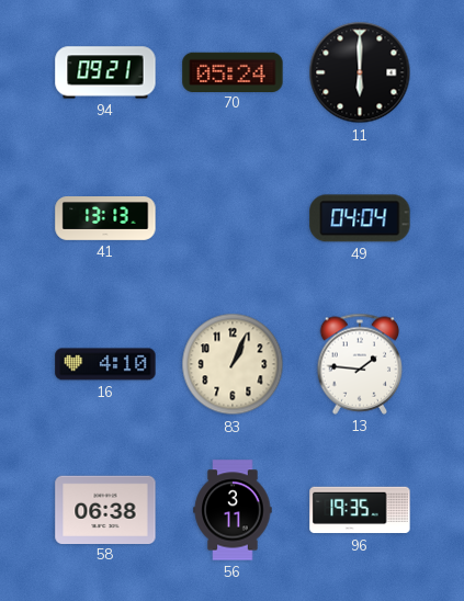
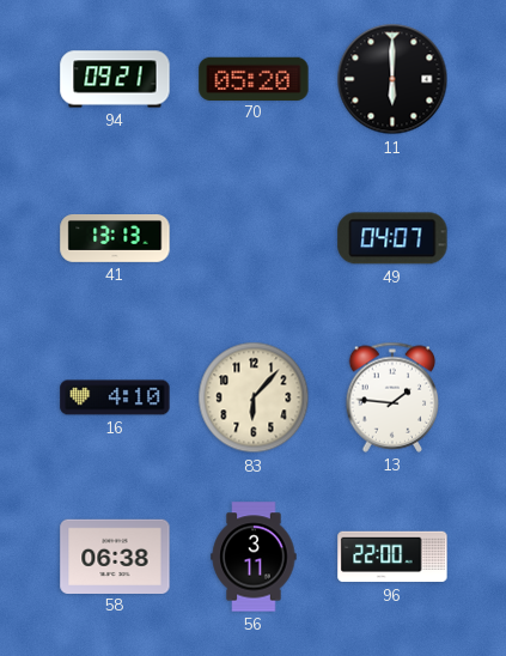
70: 05:24 -> 05:20 (254, 78)
49: 04:04 -> 04:07 (392, 238)
83: 1:04 -> 6:07 (254, 397)
96: 19:35 -> 22:00 (392, 557)
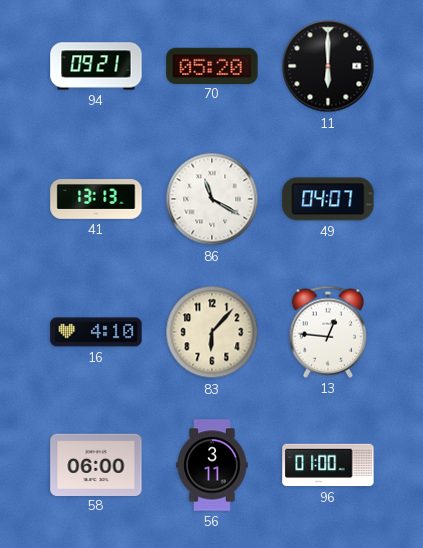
86: none -> 11:20 (212, 199)
13: 1:46 -> 12:46 (328, 332)
58: 06:38 -> 06:00 (96, 464)
96: 22:00 -> 01:00 (328, 465)
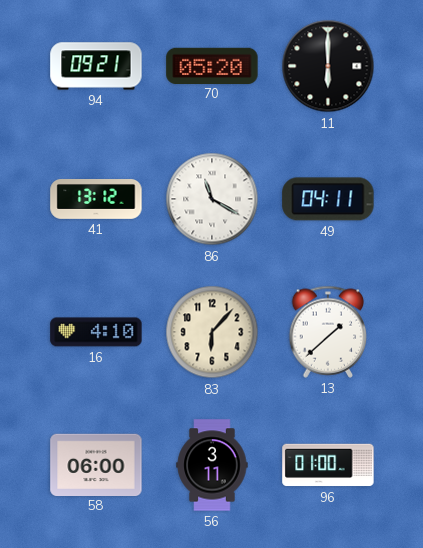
41: 13:13 -> 13:12 (96, 200)
49: 04:07 -> 04:11 (328, 199)
13: 12:46 -> 1:38 (328, 332)
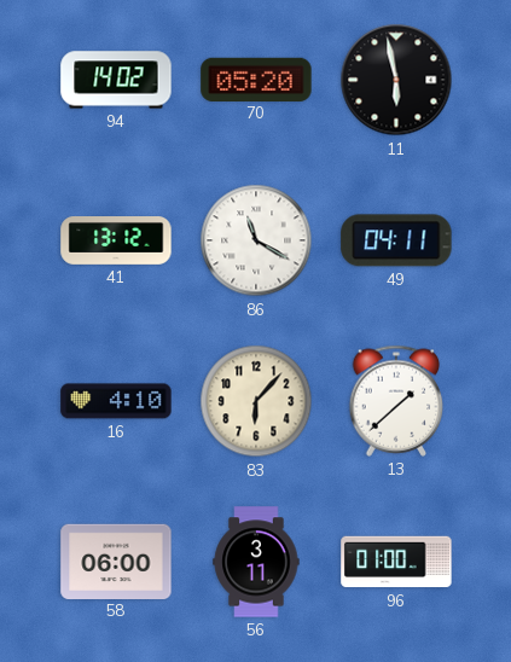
94: 09:21 -> 14:02 (116, 80)
11: 6:00 -> 5:58 (396, 80)
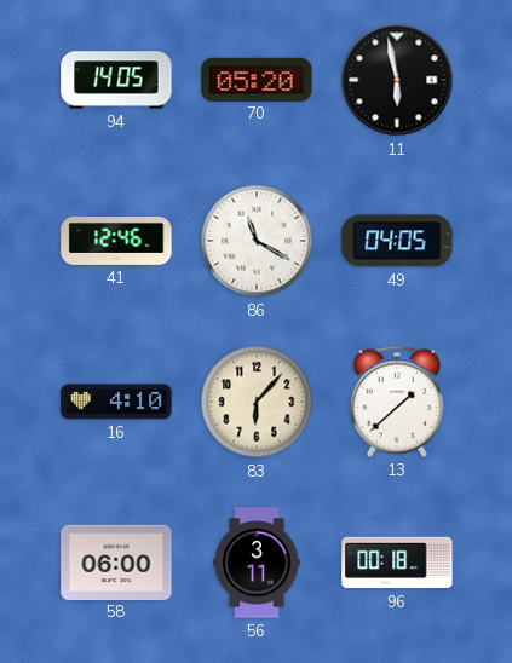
94: 14:02 -> 14:05 (116, 80)
41: 13:12 -> 12:46 (116, 242)
49: 04:11 -> 04:05 (397, 241)
96: 01:00 -> 00:18 (397, 563)
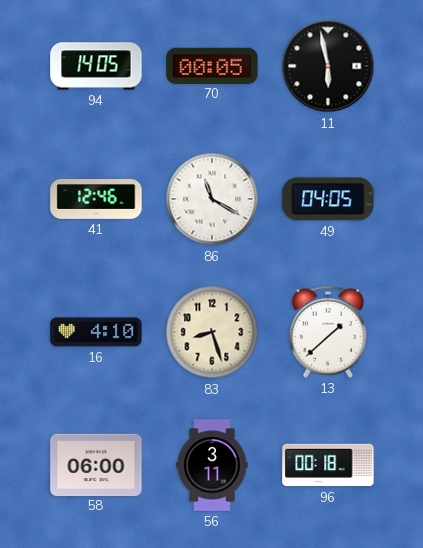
70: 05:20 -> 00:05 (212, 65)
83: 6:07 -> 8:27 (212, 332)
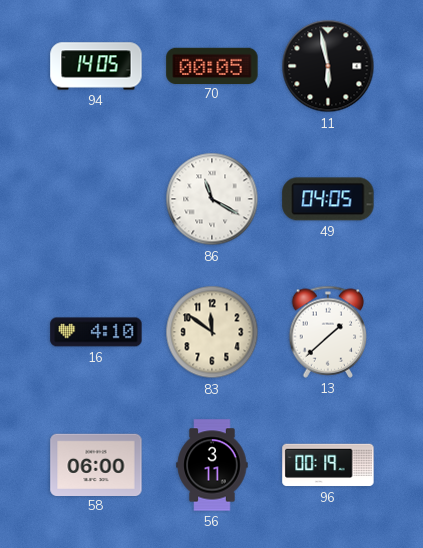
41: 12:46 -> none (96, 200)
83: 8:27 -> 11:51 (212, 332)
96: 00:18 -> 00:19 (328, 465)
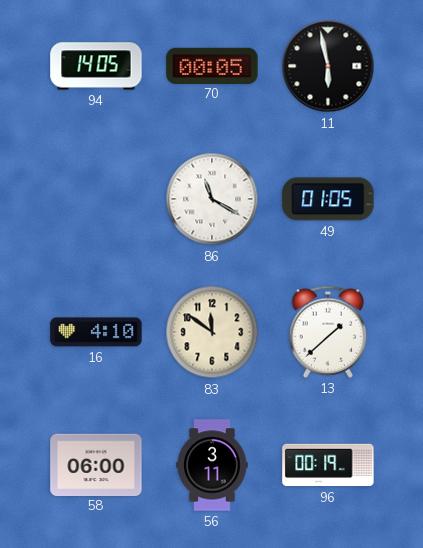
49: 04:05 -> 01:05 (328, 199)
